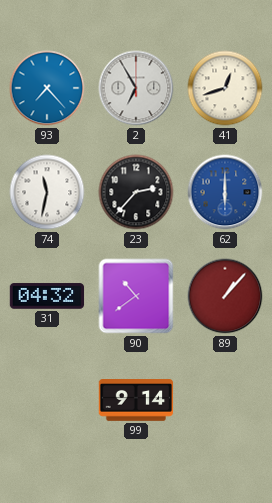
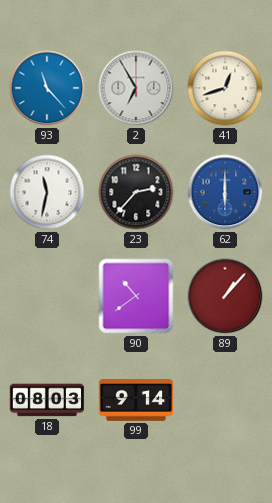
93: 7:23 -> 11:23 (47, 88)
31: 04:32 -> none (47, 296)
18: none -> 08:03 (47, 400)
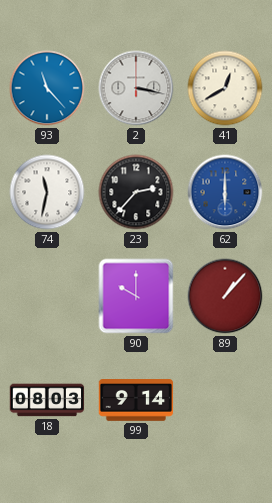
2: 6:55 -> 3:17 (136, 88)
41: 12:42 -> 12:40 (225, 88)
90: 10:39 -> 10:00 (136, 296)
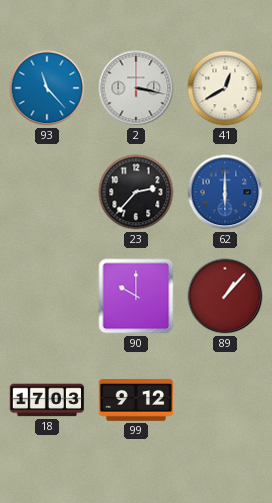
74: 11:32 -> none (47, 192)
18: 08:03 -> 17:03 (47, 400)
99: 9:14 -> 9:12 (136, 401)
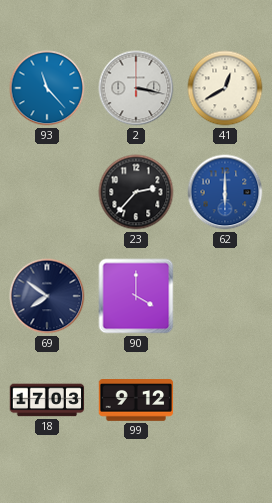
69: none -> 7:51 (47, 296)
90: 10:00 -> 4:00 (136, 296)
89: 1:07 -> none (225, 296)
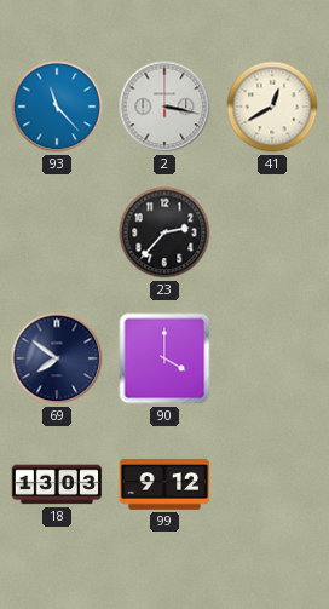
62: 6:00 -> none (225, 192)
18: 17:03 -> 13:03 (57, 484)
